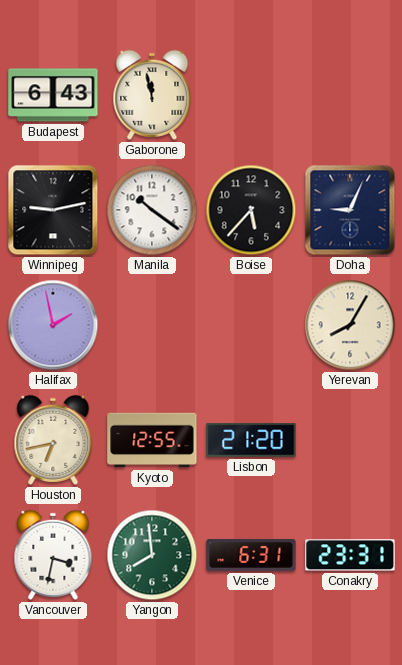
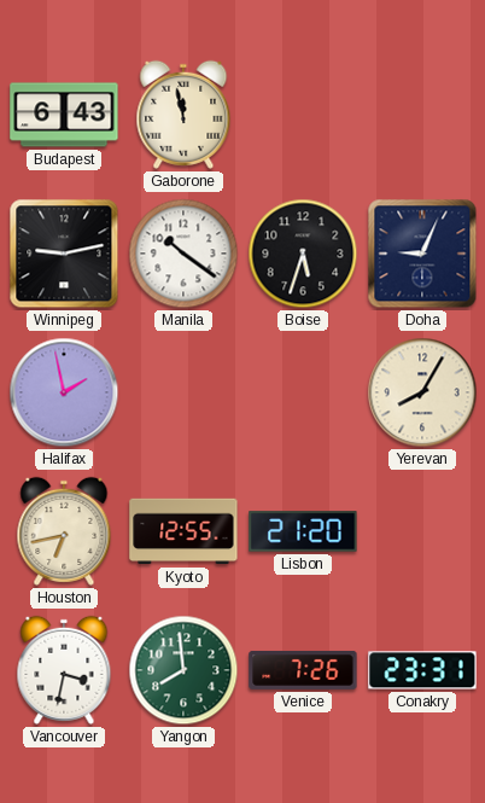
Boise: 5:37 -> 5:33 (303, 254)
Venice: 6:31 -> 7:26 (303, 670)
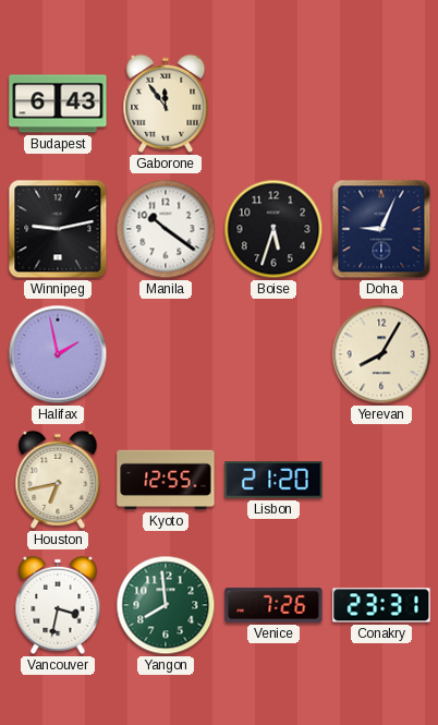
Gaborone: 11:58 -> 11:54 (166, 104)
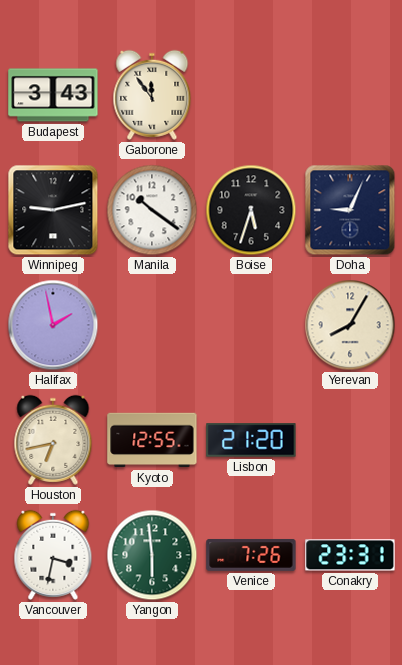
Budapest: 6:43 -> 3:43 (53, 95)
Yangon: 7:59 -> 5:59 (152, 555)
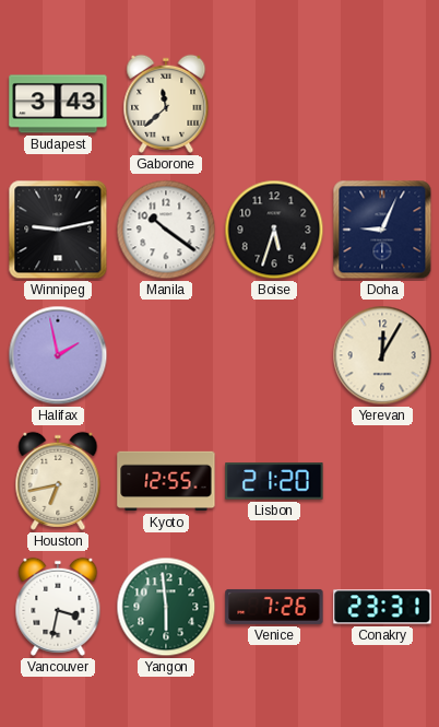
Gaborone: 11:54 -> 11:38 (166, 104)
Yerevan: 8:05 -> 12:05 (382, 355)
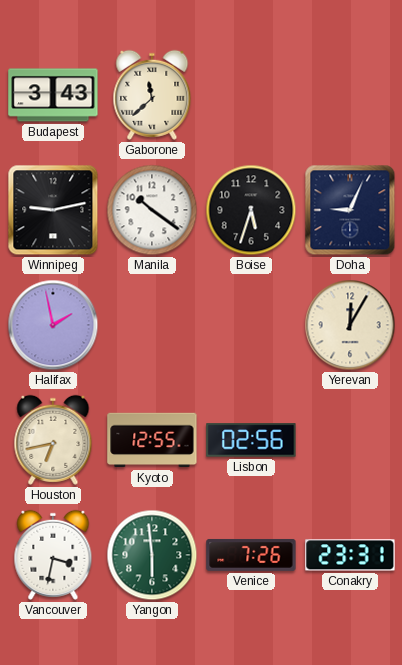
Lisbon: 21:20 -> 02:56 (251, 440)
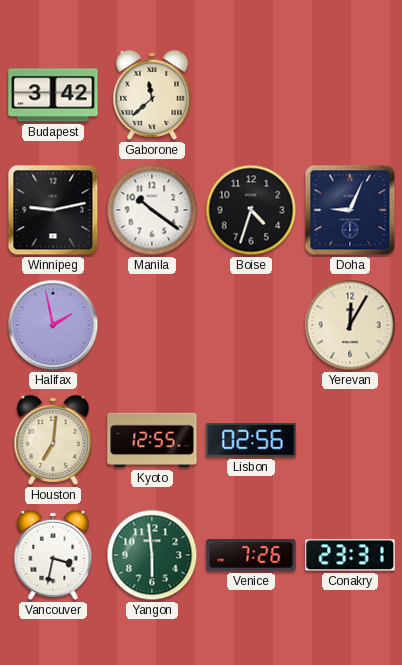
Budapest: 3:43 -> 3:42 (53, 95)
Boise: 5:33 -> 4:33 (251, 210)
Houston: 6:43 -> 7:01 (53, 440)
